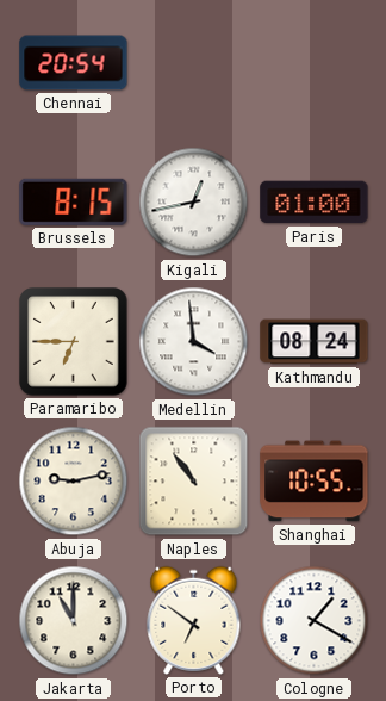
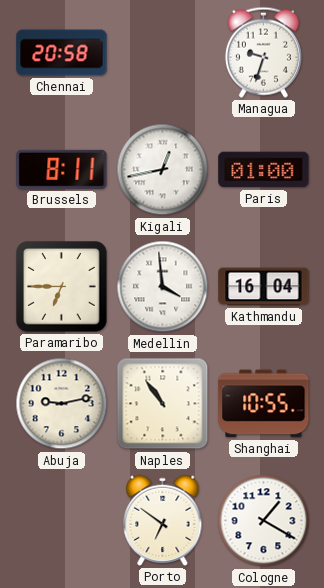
Chennai: 20:54 -> 20:58 (62, 53)
Managua: none -> 9:33 (263, 52)
Brussels: 8:15 -> 8:11 (62, 169)
Kathmandu: 08:24 -> 16:04 (264, 287)
Jakarta: 11:00 -> none (74, 621)
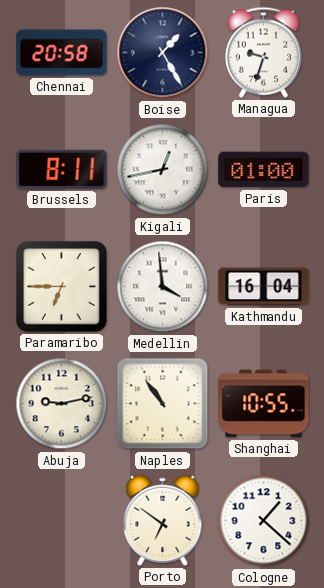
Boise: none -> 1:25 (163, 53)
Cologne: 1:20 -> 1:22 (264, 521)
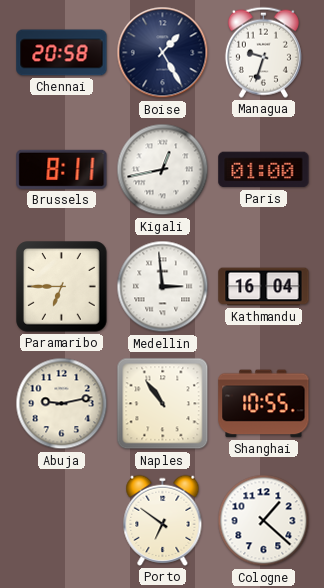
Medellin: 3:59 -> 2:59 (163, 287)
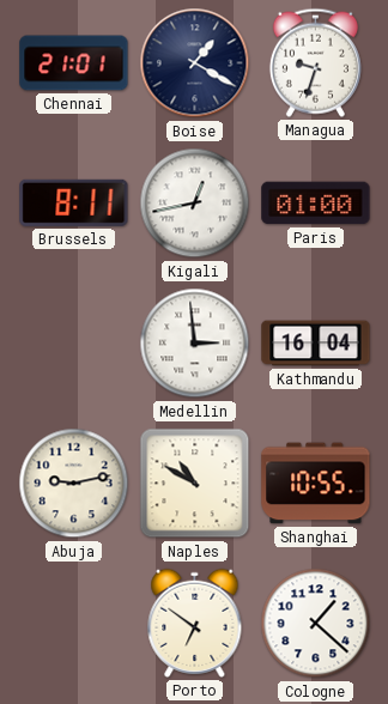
Chennai: 20:58 -> 21:01 (74, 63)
Boise: 1:25 -> 1:20 (195, 63)
Paramaribo: 6:45 -> none (62, 287)
Naples: 10:54 -> 10:50 (195, 484)
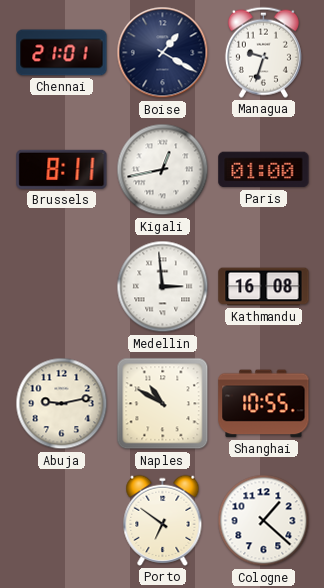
Kathmandu: 16:04 -> 16:08 (264, 287)
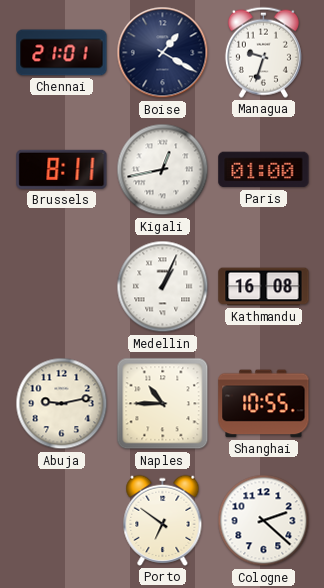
Medellin: 2:59 -> 1:04 (163, 287)
Naples: 10:50 -> 10:45 (163, 404)
Cologne: 1:22 -> 2:22 (264, 521)
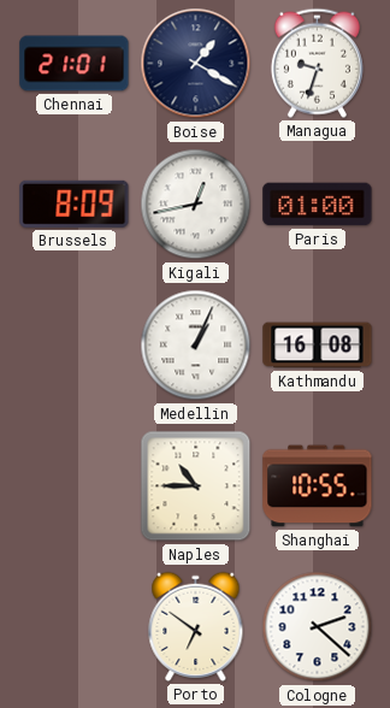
Brussels: 8:11 -> 8:09 (75, 203)
Abuja: 9:13 -> none (62, 404)
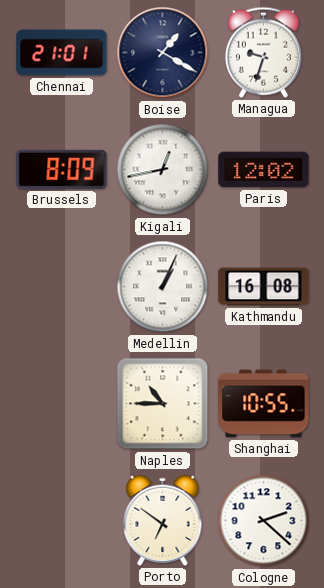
Paris: 01:00 -> 12:02 (264, 170)
